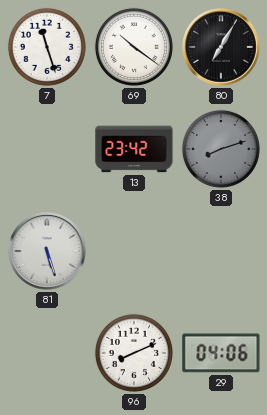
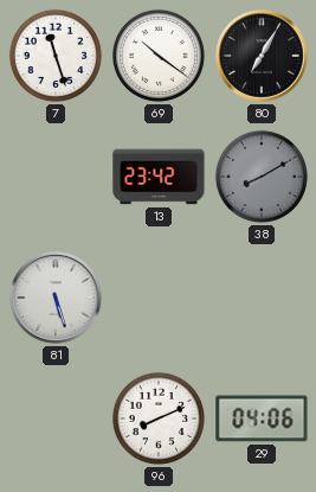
38: 8:12 -> 8:10 (262, 177)
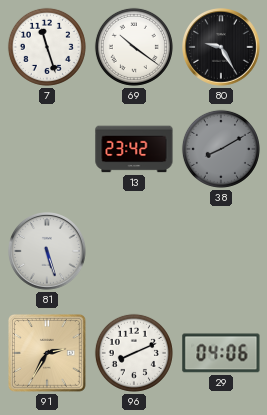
80: 7:05 -> 9:25 (222, 48)
91: none -> 2:35 (48, 354)
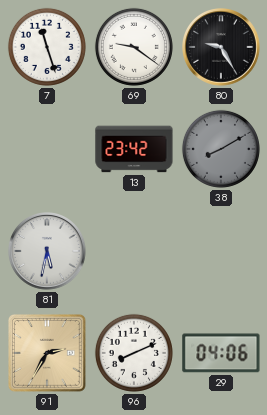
69: 10:21 -> 9:21 (134, 47)
81: 5:27 -> 5:32 (48, 252)
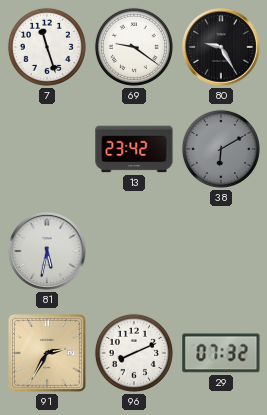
38: 8:10 -> 6:10 (221, 149)
29: 04:06 -> 07:32 (221, 353)
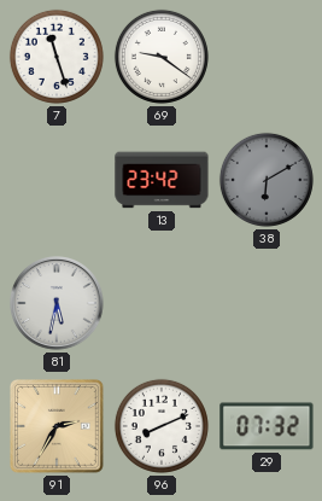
80: 9:25 -> none (222, 48)
